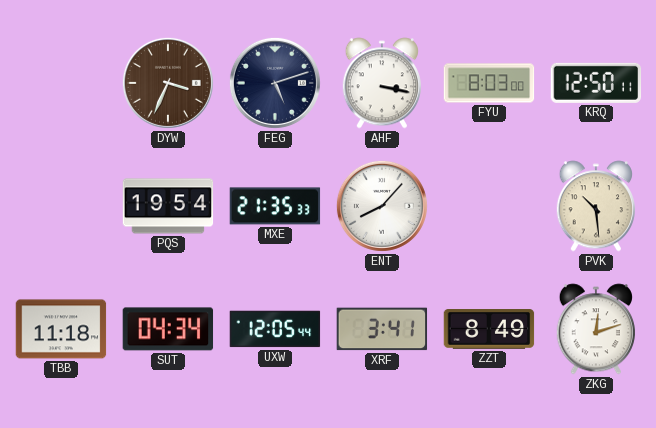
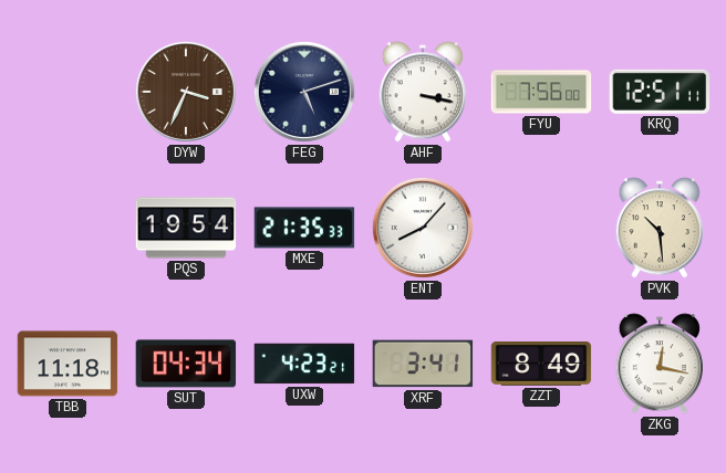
FYU: 8:03 -> 7:56 (541, 92)
KRQ: 12:50 -> 12:51 (660, 92)
UXW: 12:05 -> 4:23 (304, 364)
ZKG: 12:12 -> 12:17 (660, 364)
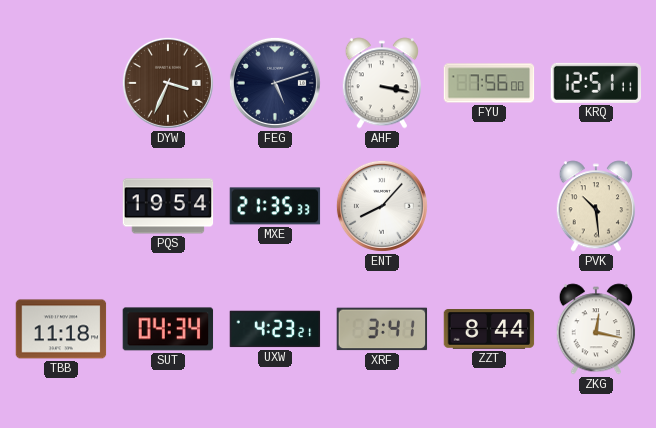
ZZT: 8:49 -> 8:44 (489, 330)
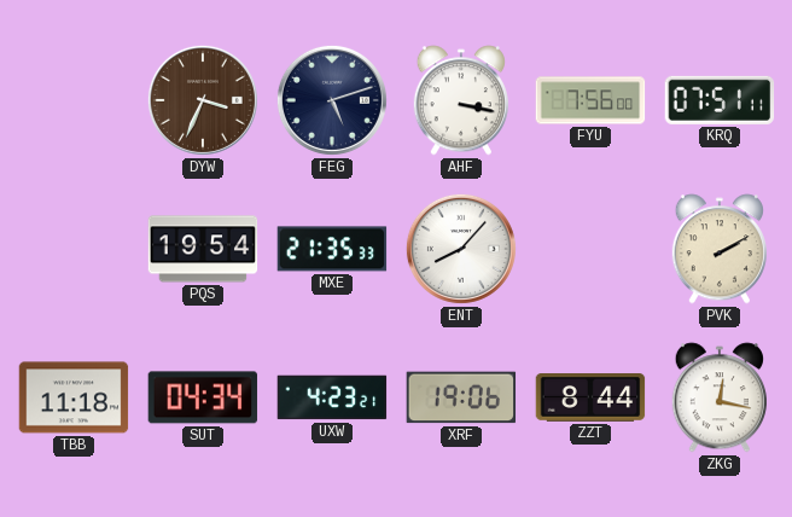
KRQ: 12:51 -> 07:51 (720, 100)
PVK: 10:29 -> 2:10 (720, 249)
XRF: 3:41 -> 19:06 (461, 397)
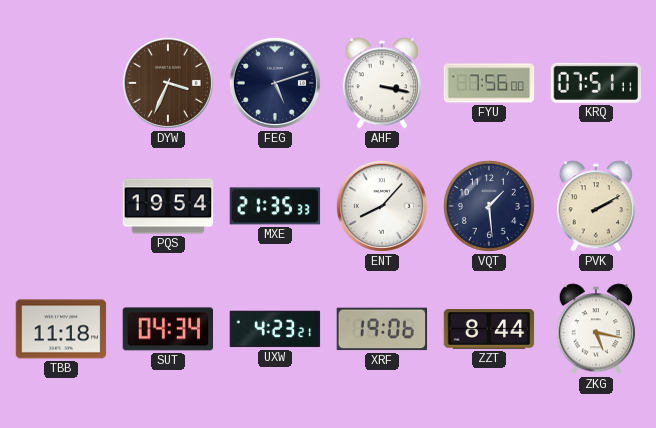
VQT: none -> 1:29 (489, 206)
ZKG: 12:17 -> 5:17 (596, 329)
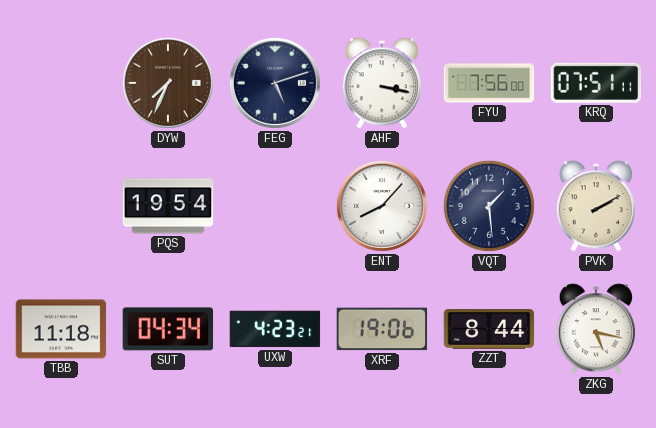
DYW: 3:34 -> 7:34 (168, 83)
MXE: 21:35 -> none (275, 206)
